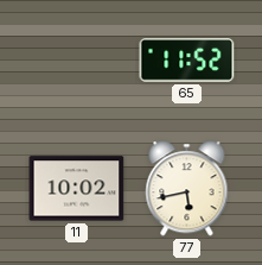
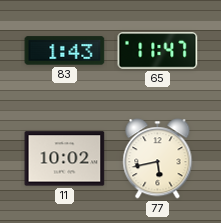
83: none -> 1:43 (65, 51)
65: 11:52 -> 11:47 (158, 51)
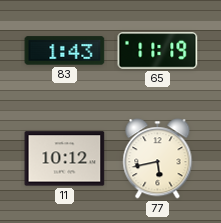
65: 11:47 -> 11:19 (158, 51)
11: 10:02 -> 10:12 (65, 159)
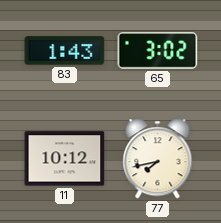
65: 11:19 -> 3:02 (158, 51)
77: 5:43 -> 7:43 (158, 159)
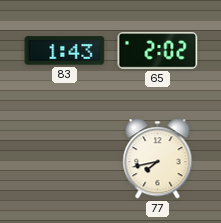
65: 3:02 -> 2:02 (158, 51)
11: 10:12 -> none (65, 159)
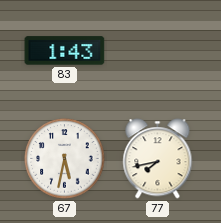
65: 2:02 -> none (158, 51)
67: none -> 5:32 (65, 159)
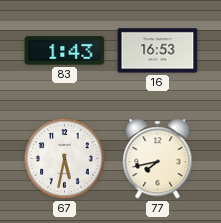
16: none -> 16:53 (158, 51)
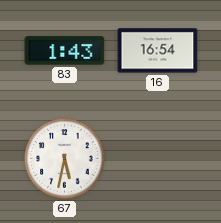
16: 16:53 -> 16:54 (158, 51)
77: 7:43 -> none (158, 159)
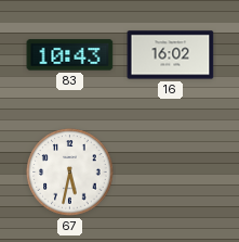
83: 1:43 -> 10:43 (70, 55)
16: 16:54 -> 16:02 (171, 55)
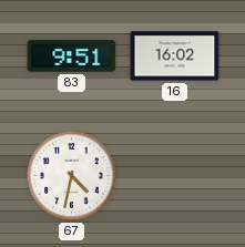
83: 10:43 -> 9:51 (72, 56)
67: 5:32 -> 4:32 (72, 176)
